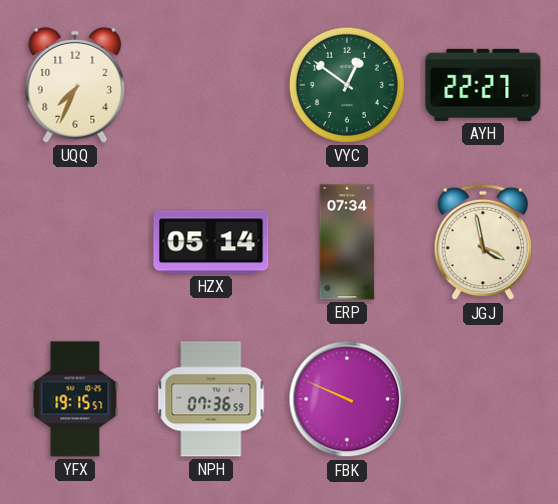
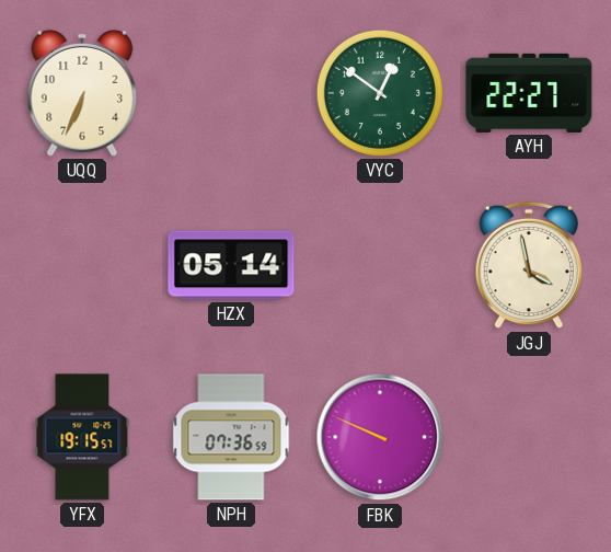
UQQ: 7:34 -> 6:34 (82, 93)
ERP: 07:34 -> none (347, 242)
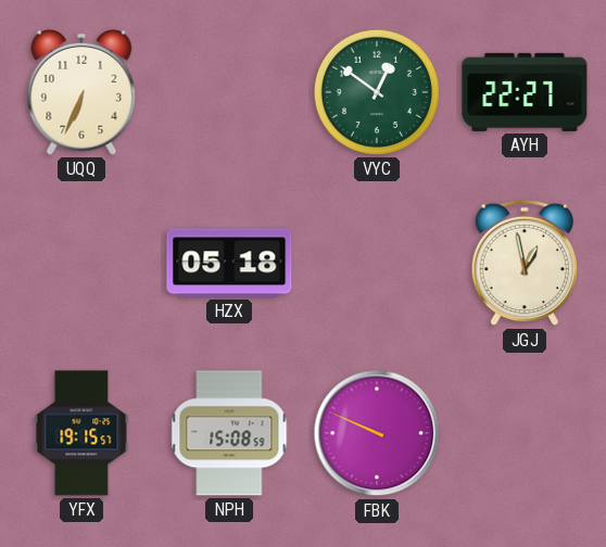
HZX: 05:14 -> 05:18 (229, 263)
JGJ: 3:58 -> 12:58 (525, 263)
NPH: 07:36 -> 15:08 (229, 433)
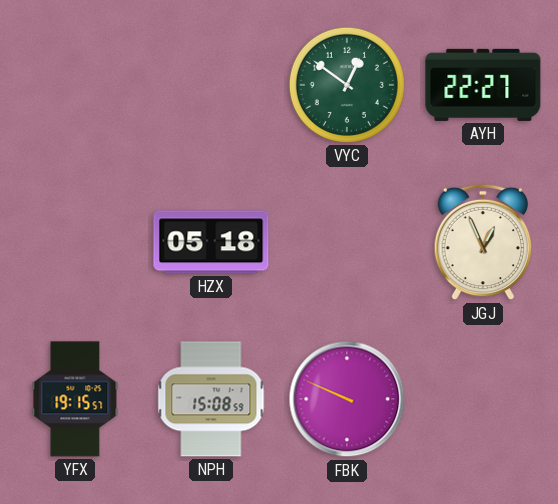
UQQ: 6:34 -> none (81, 92)
JGJ: 12:58 -> 12:56 (483, 242)
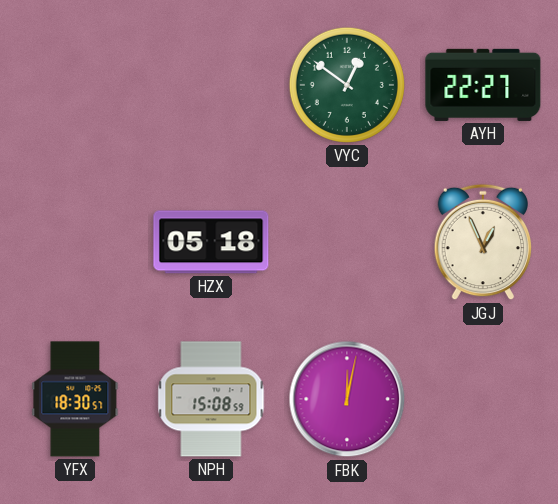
YFX: 19:15 -> 18:30 (75, 399)
FBK: 9:49 -> 12:02 (347, 399)
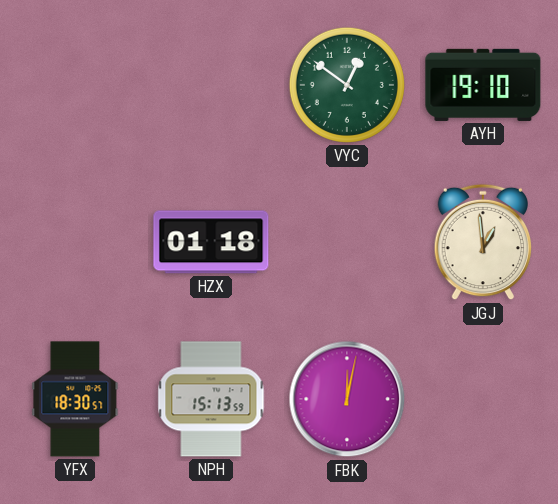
AYH: 22:27 -> 19:10 (483, 85)
HZX: 05:18 -> 01:18 (211, 242)
JGJ: 12:56 -> 12:59 (483, 242)
NPH: 15:08 -> 15:13 (211, 399)
